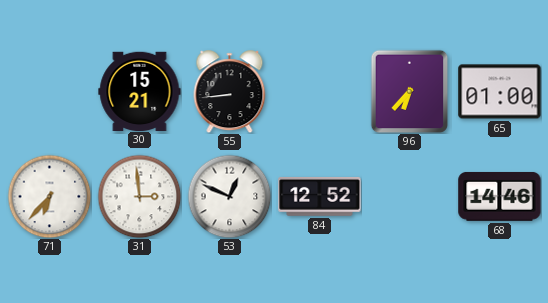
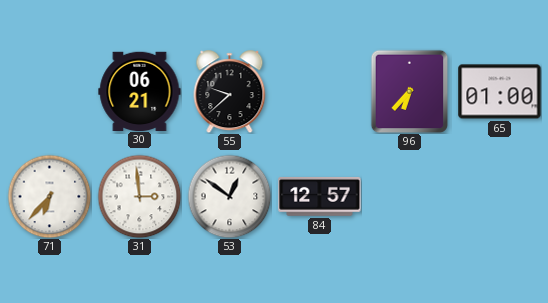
30: 15:21 -> 06:21 (140, 91)
55: 8:44 -> 9:38 (230, 92)
53: 12:49 -> 12:51 (229, 196)
84: 12:52 -> 12:57 (320, 197)
68: 14:46 -> none (500, 196)
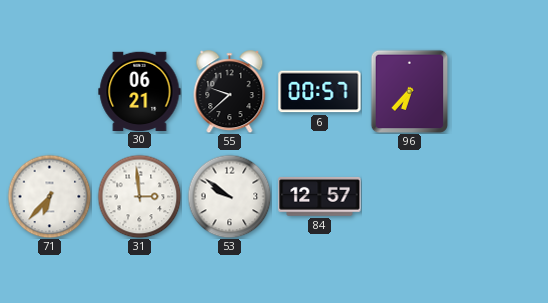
6: none -> 00:57 (320, 92)
65: 01:00 -> none (500, 92)
53: 12:51 -> 9:51 (229, 196)
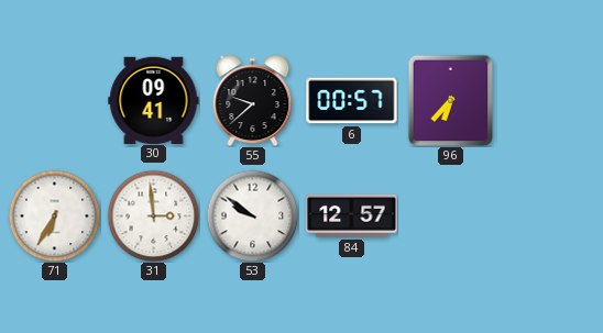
30: 06:21 -> 09:41 (154, 100)
71: 6:37 -> 6:35 (54, 215)
